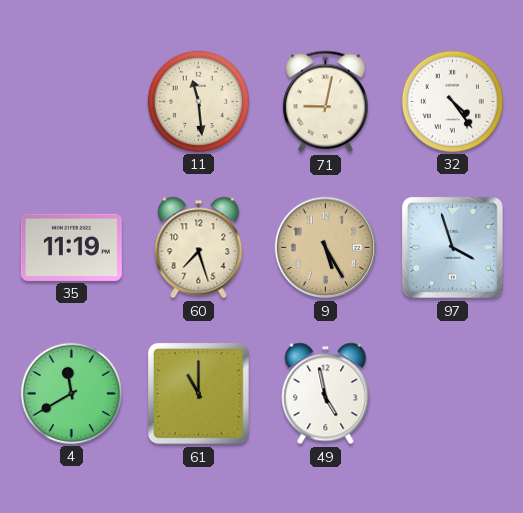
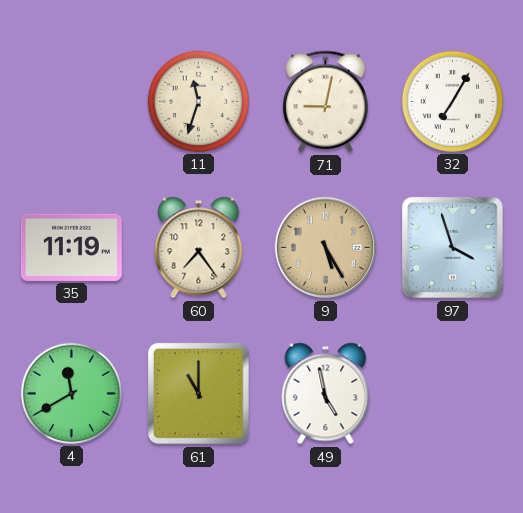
11: 11:29 -> 11:33 (198, 101)
32: 4:24 -> 7:05 (452, 101)
60: 7:27 -> 7:24 (199, 248)
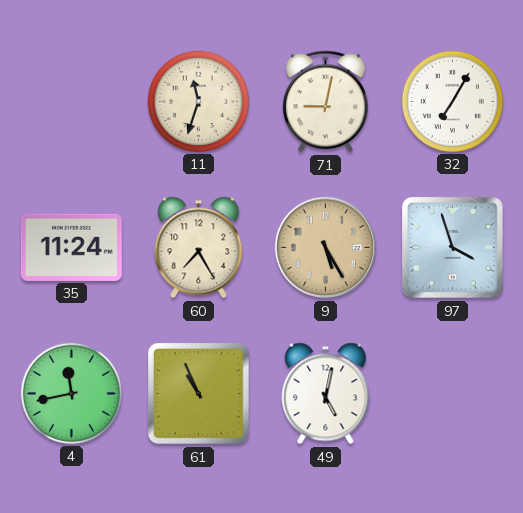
35: 11:19 -> 11:24 (71, 247)
60: 7:24 -> 7:25 (199, 248)
4: 11:40 -> 11:43 (71, 393)
61: 11:00 -> 10:56 (199, 394)
49: 4:58 -> 5:02 (326, 394)
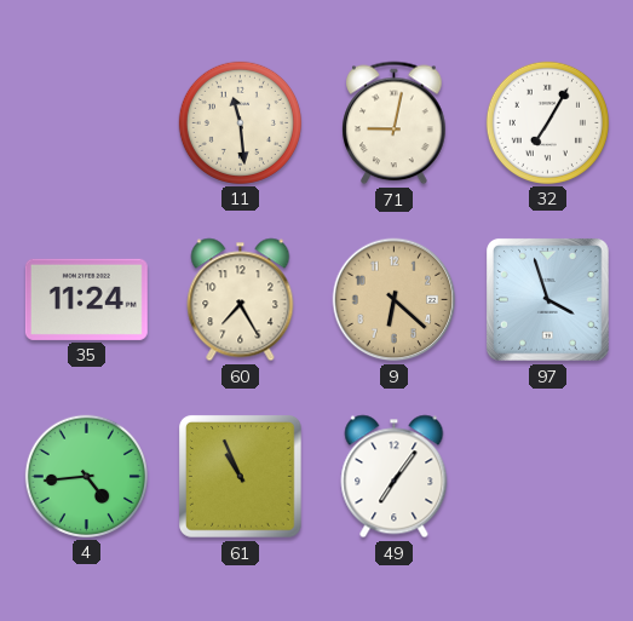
11: 11:33 -> 11:29 (240, 122)
9: 5:25 -> 6:22 (395, 300)
4: 11:43 -> 4:44 (86, 476)
49: 5:02 -> 7:06 (395, 477)
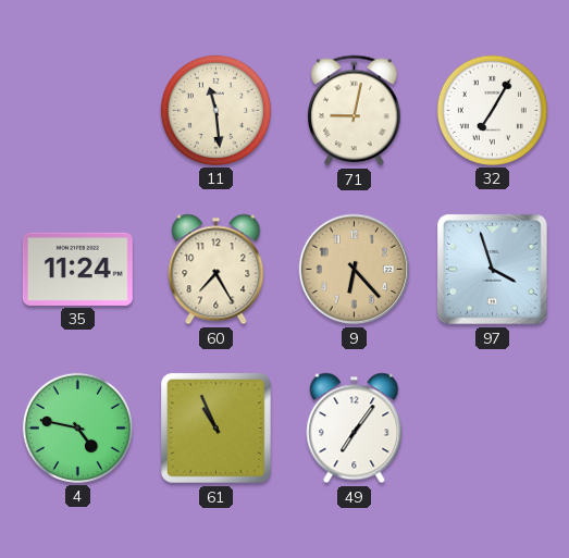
9: 6:22 -> 6:23 (355, 270)
4: 4:44 -> 4:47 (77, 427)
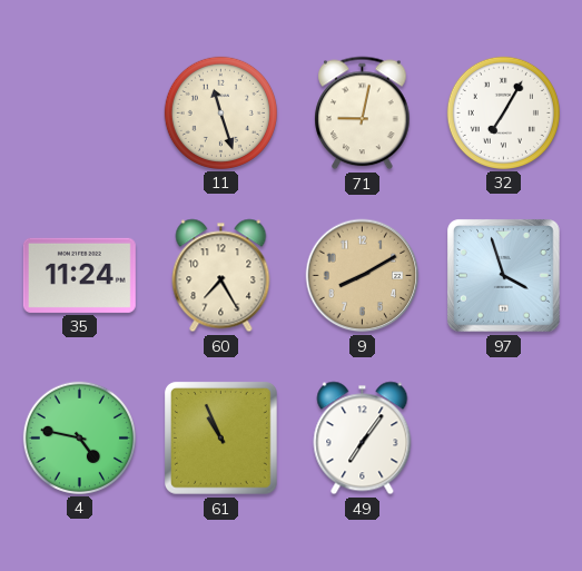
11: 11:29 -> 11:27 (220, 112)
9: 6:23 -> 8:10 (363, 276)
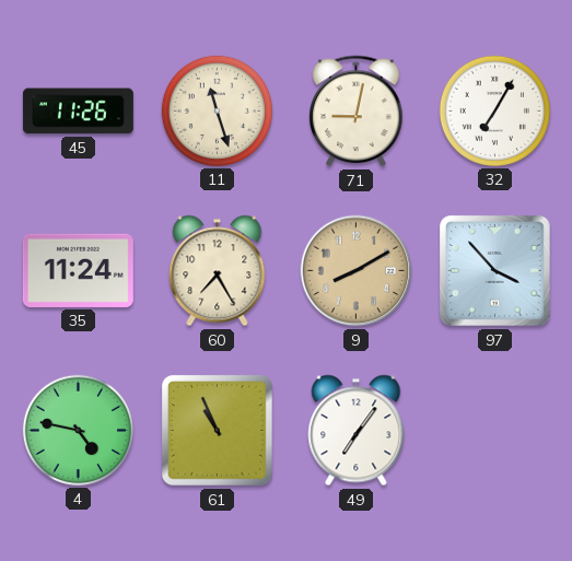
45: none -> 11:26 (78, 112)
97: 3:57 -> 3:53 (495, 271)
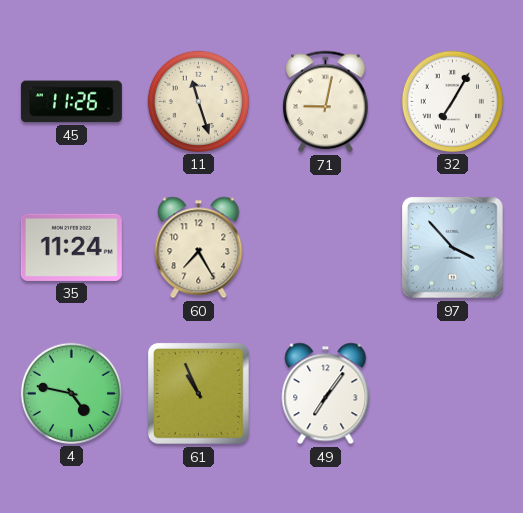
9: 8:10 -> none (357, 271)
